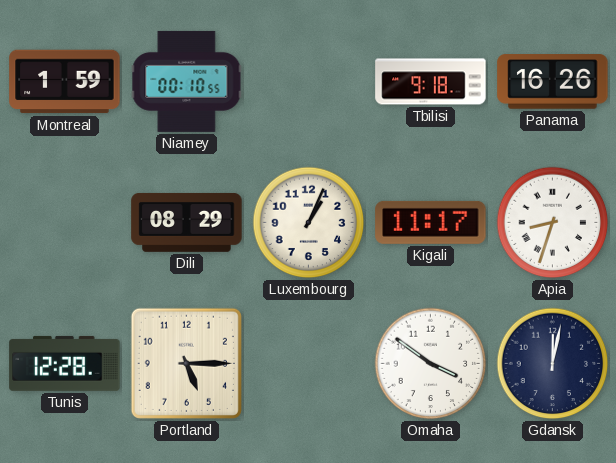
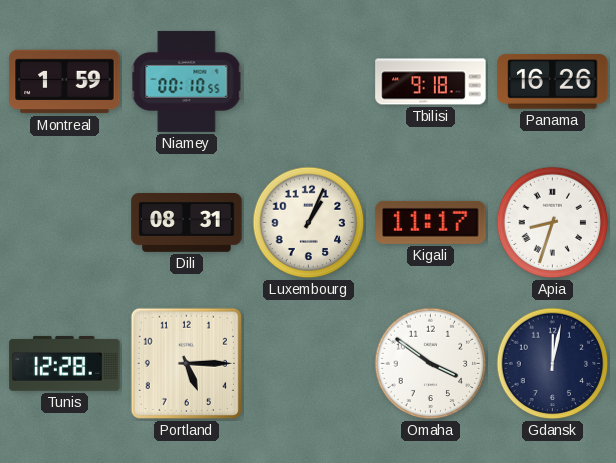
Dili: 08:29 -> 08:31 (187, 222)
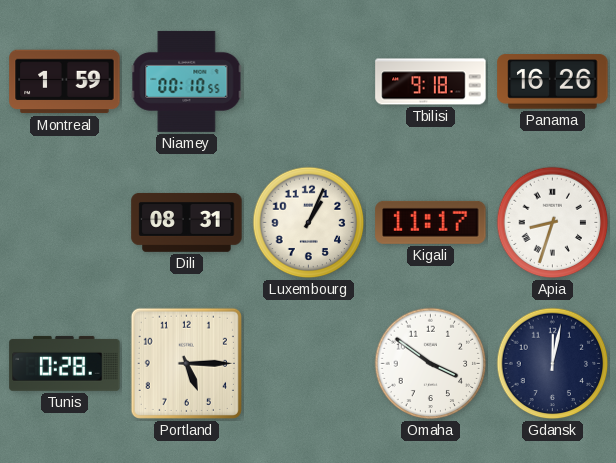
Tunis: 12:28 -> 0:28 (65, 363)
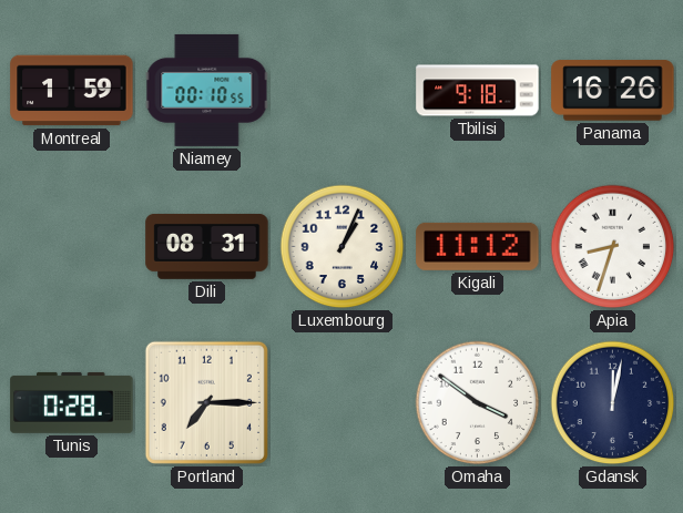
Kigali: 11:17 -> 11:12 (478, 246)
Portland: 5:15 -> 7:15 (206, 402)
